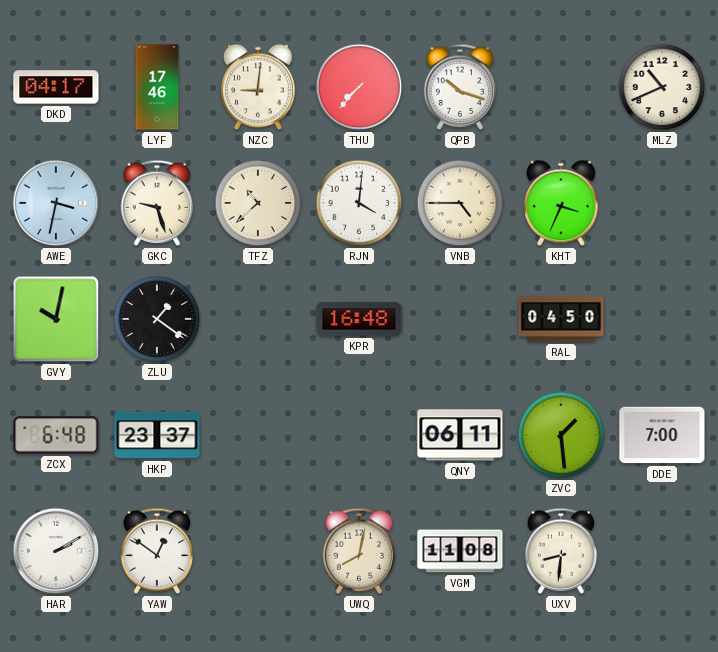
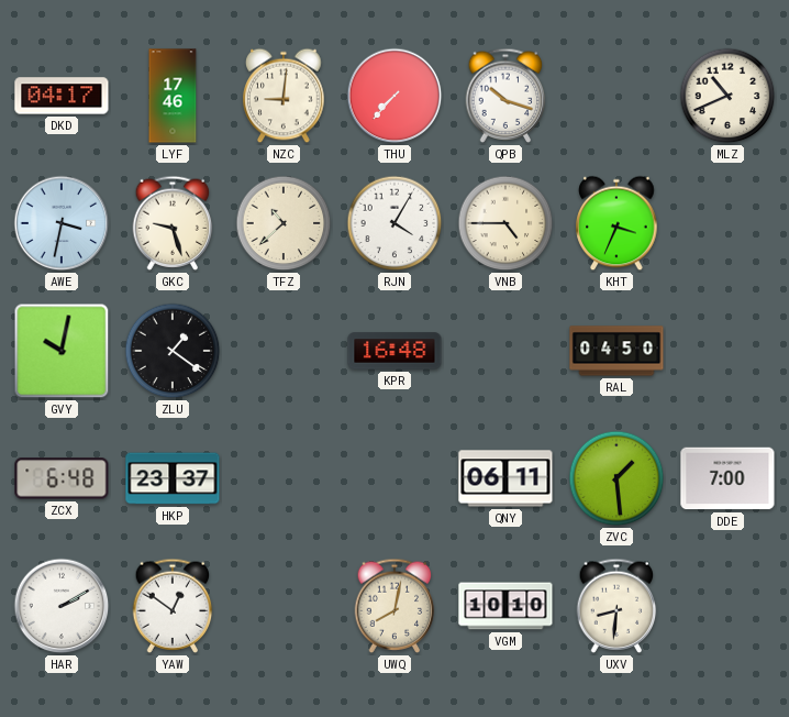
RJN: 4:01 -> 4:05 (394, 223)
VGM: 11:08 -> 10:10 (505, 606)
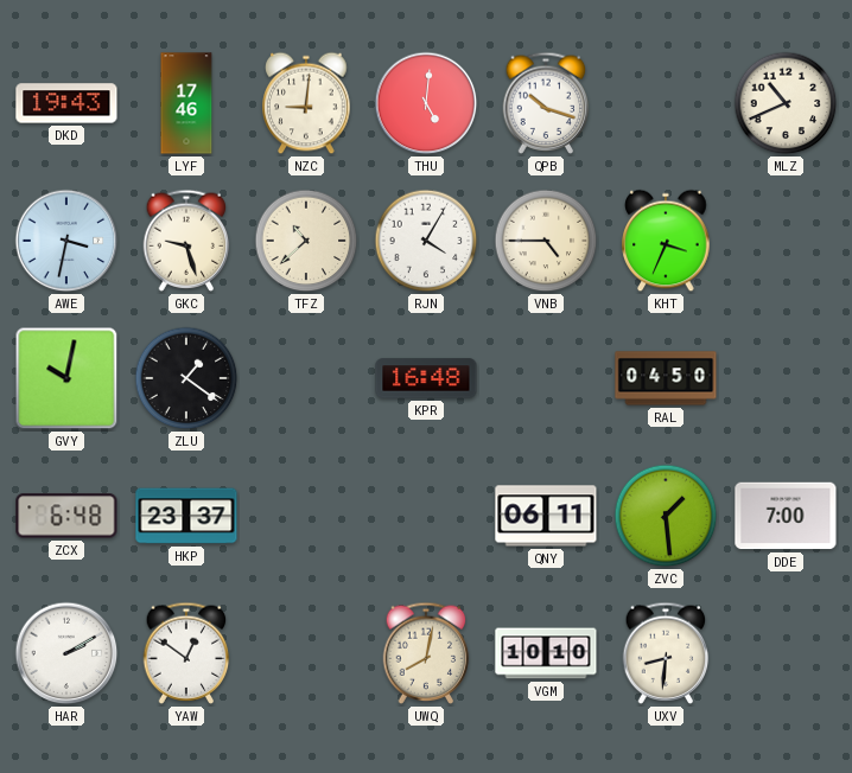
DKD: 04:17 -> 19:43 (66, 103)
THU: 7:37 -> 5:01 (426, 103)
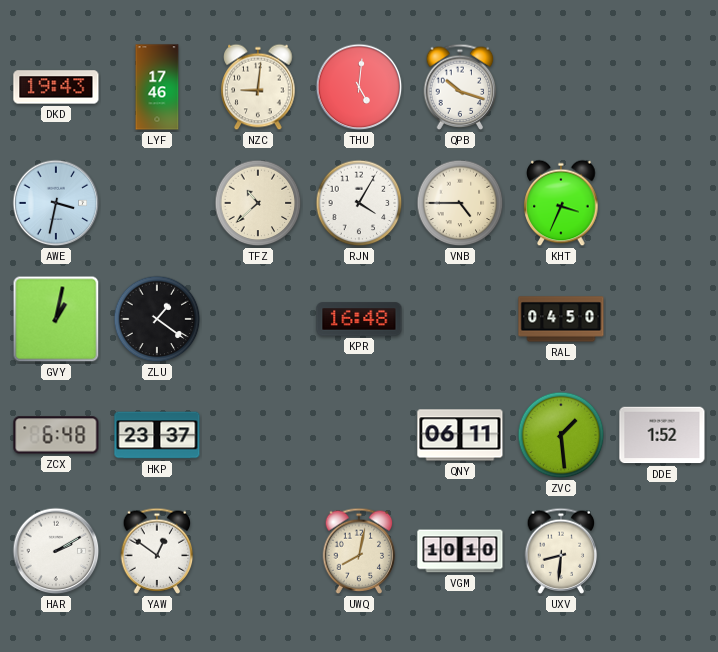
MLZ: 10:41 -> none (786, 103)
GKC: 9:27 -> none (186, 241)
GVY: 10:02 -> 1:02 (56, 319)
DDE: 7:00 -> 1:52 (662, 435)
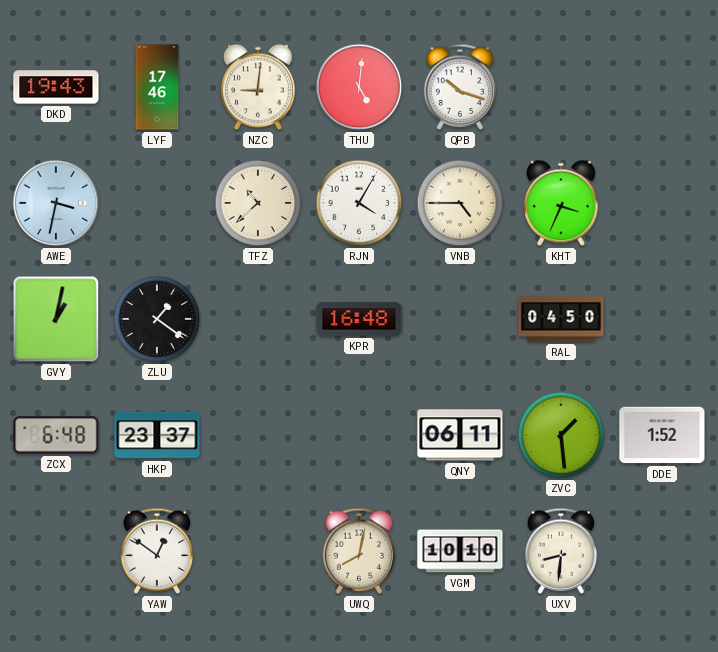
HAR: 2:10 -> none (56, 551)
